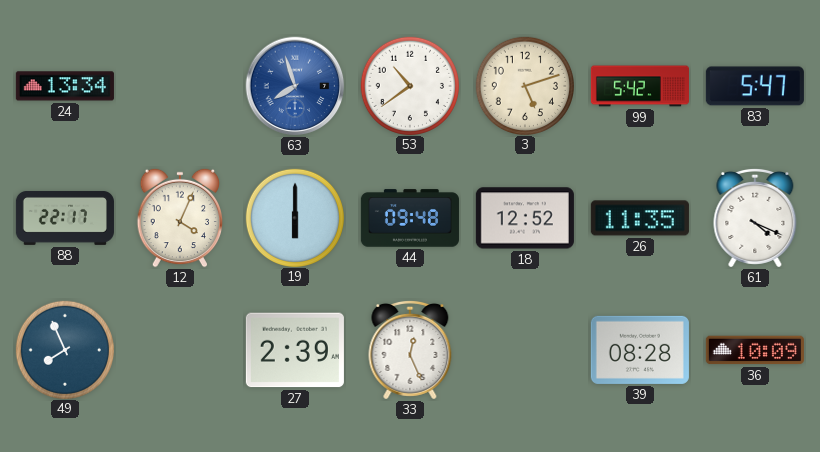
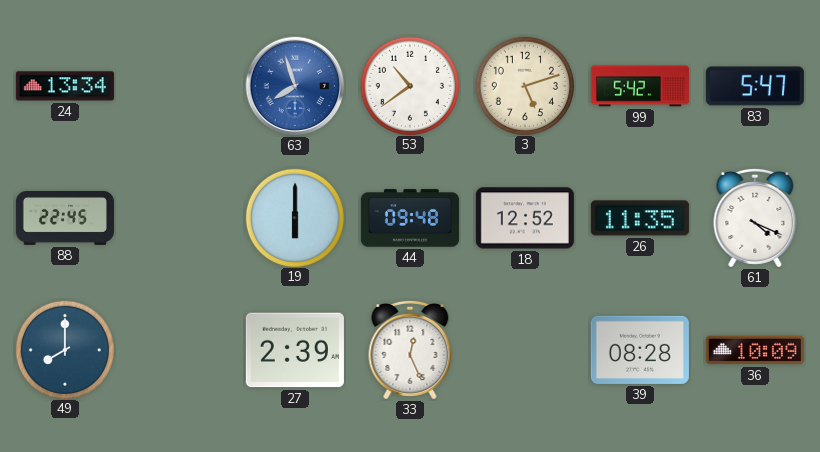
88: 22:17 -> 22:45 (65, 218)
12: 4:04 -> none (180, 218)
49: 7:56 -> 8:00 (64, 349)
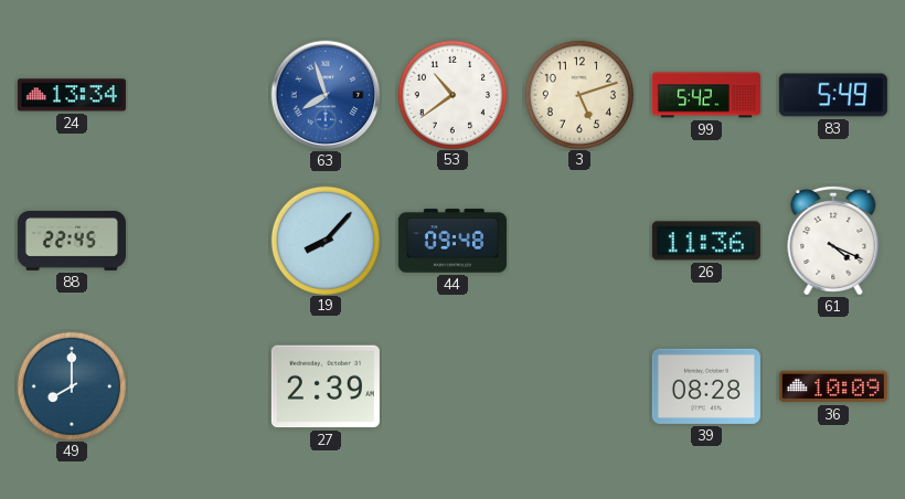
83: 5:47 -> 5:49 (833, 95)
19: 6:00 -> 8:07 (324, 240)
18: 12:52 -> none (525, 218)
26: 11:35 -> 11:36 (706, 241)
33: 12:26 -> none (410, 350)
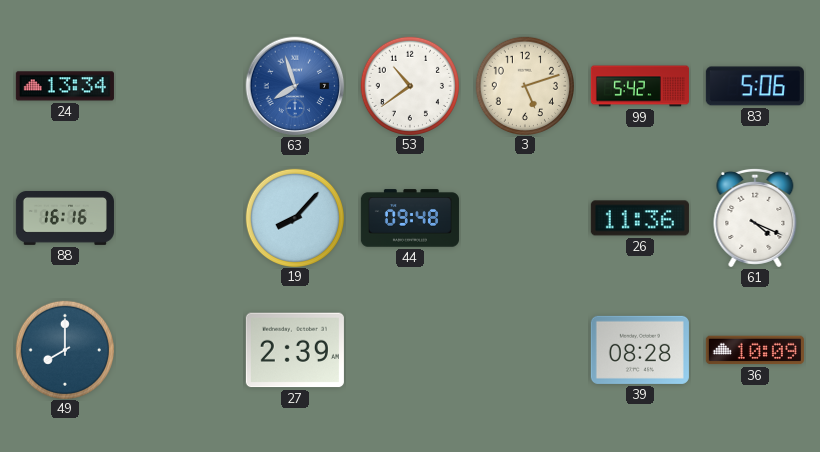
83: 5:49 -> 5:06 (755, 86)
88: 22:45 -> 16:16 (65, 218)
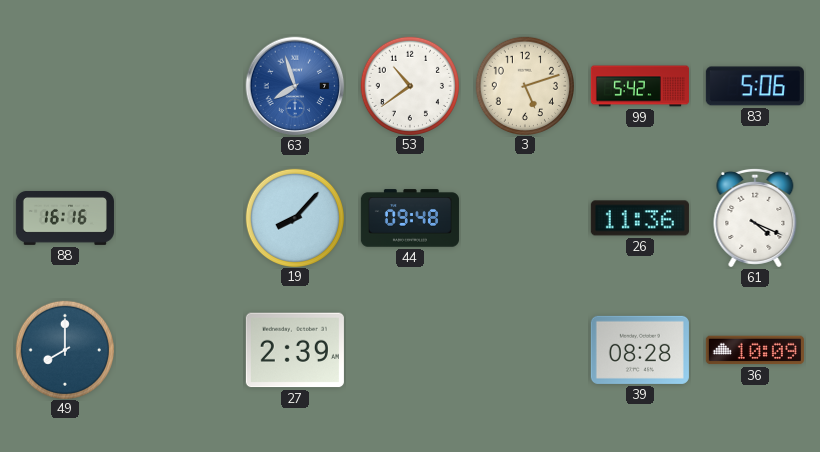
24: 13:34 -> none (65, 86)
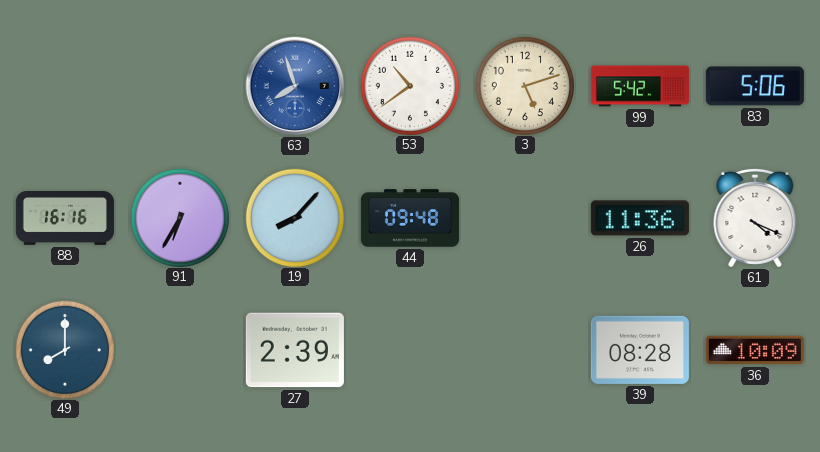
91: none -> 6:35 (179, 217)
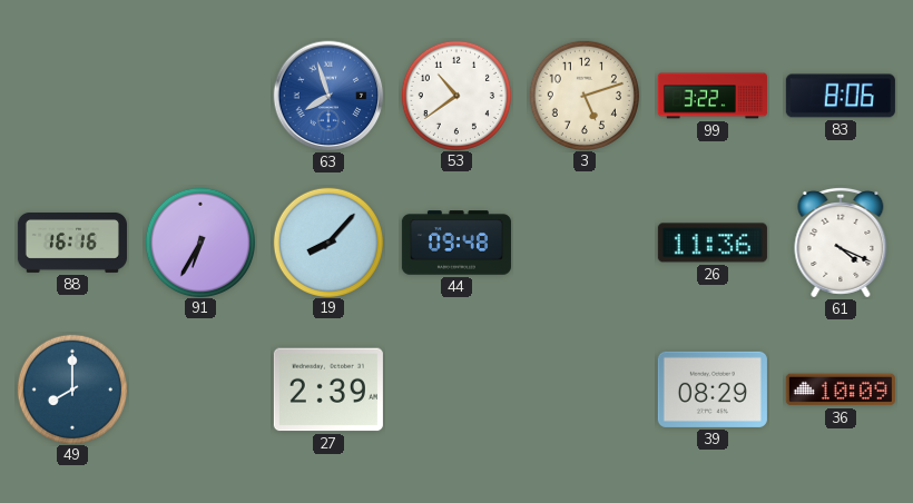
99: 5:42 -> 3:22 (713, 96)
83: 5:06 -> 8:06 (841, 96)
39: 08:28 -> 08:29 (713, 389)
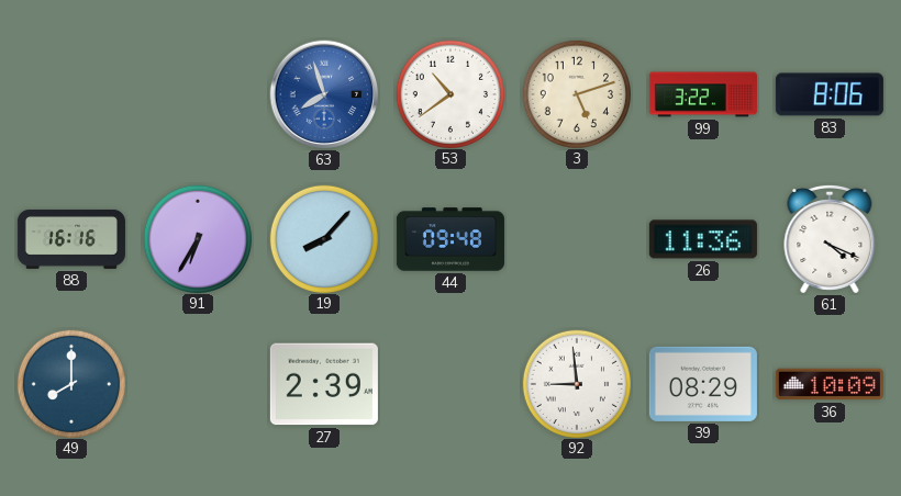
92: none -> 8:59 (576, 383)
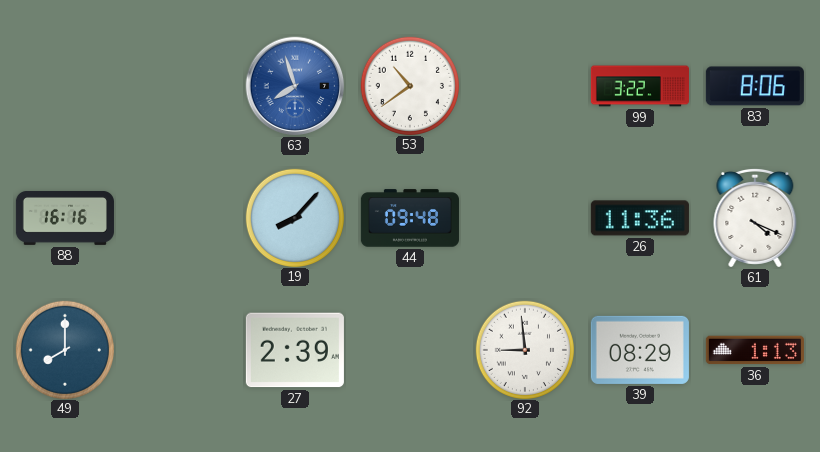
3: 5:12 -> none (576, 93)
91: 6:35 -> none (197, 238)
36: 10:09 -> 1:13 (755, 350)
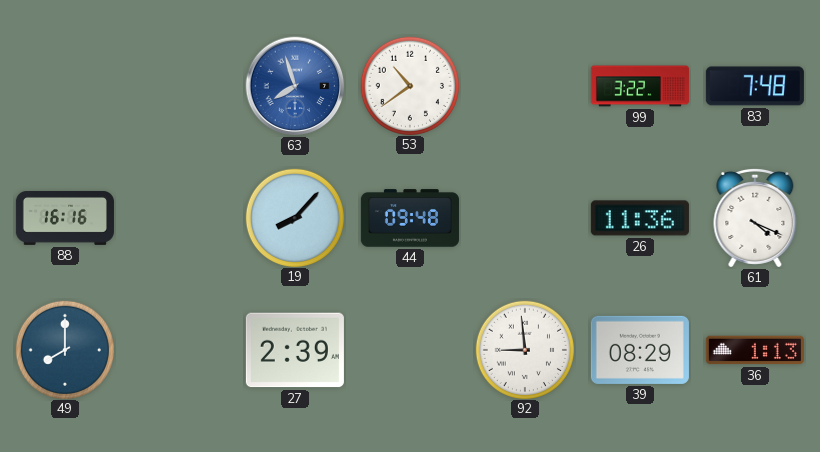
83: 8:06 -> 7:48 (755, 86)
